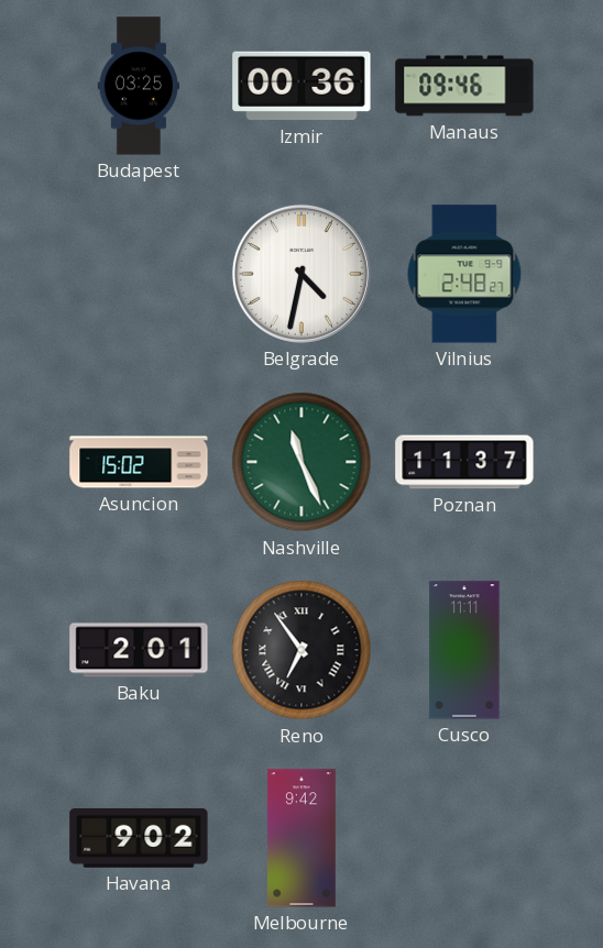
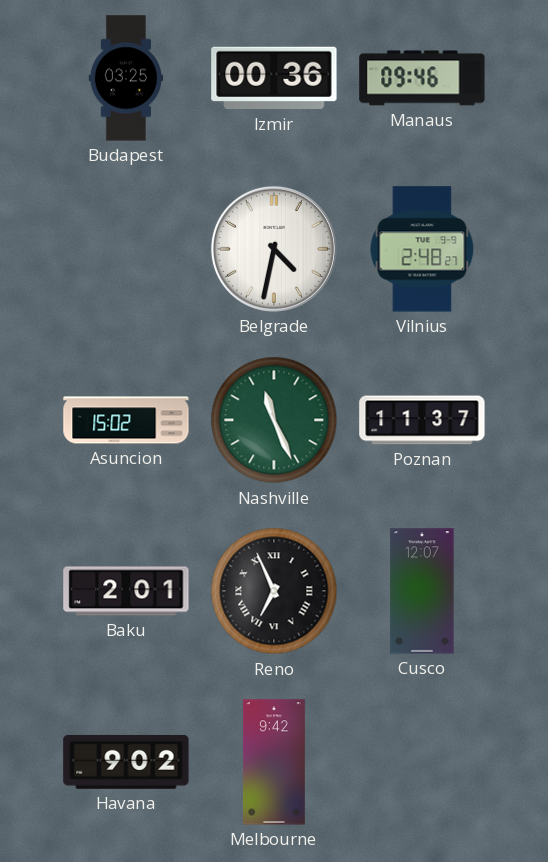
Reno: 6:54 -> 6:56 (274, 591)
Cusco: 11:11 -> 12:07 (422, 591)
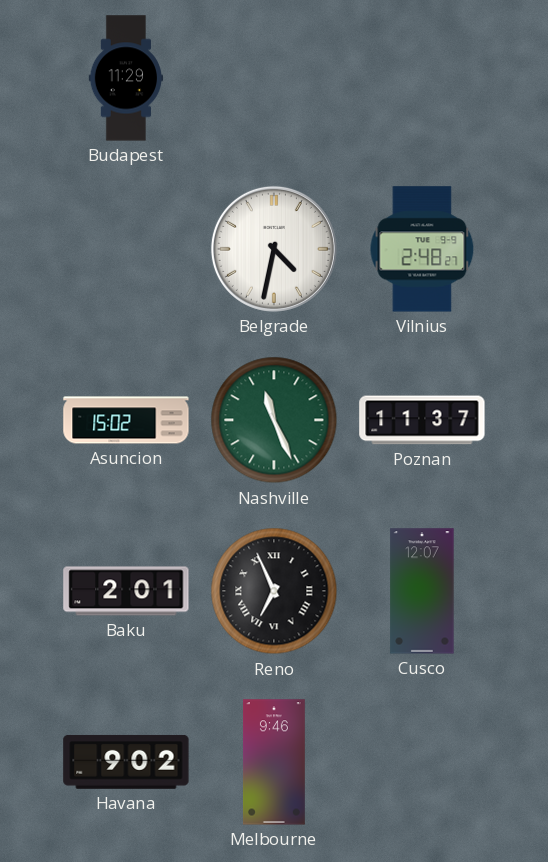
Budapest: 03:25 -> 11:29 (126, 78)
Izmir: 00:36 -> none (274, 78)
Manaus: 09:46 -> none (422, 78)
Melbourne: 9:42 -> 9:46 (274, 762)
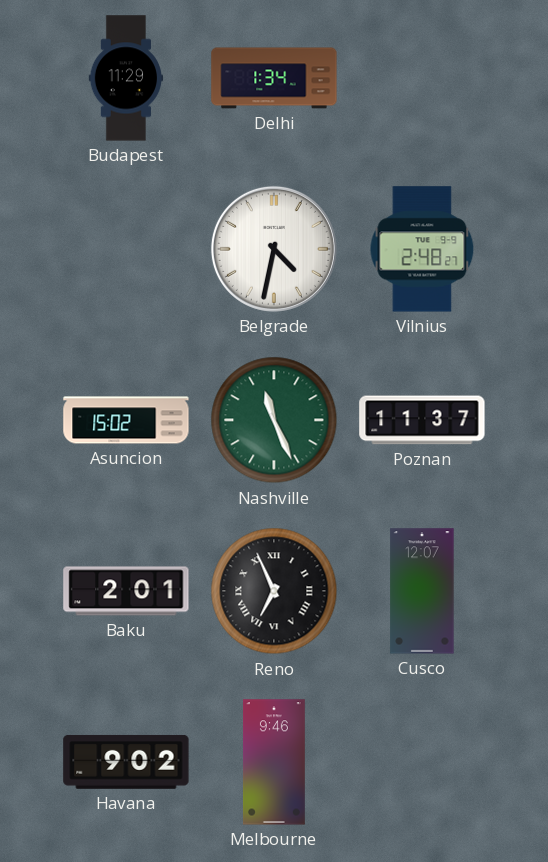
Delhi: none -> 1:34 (274, 78)
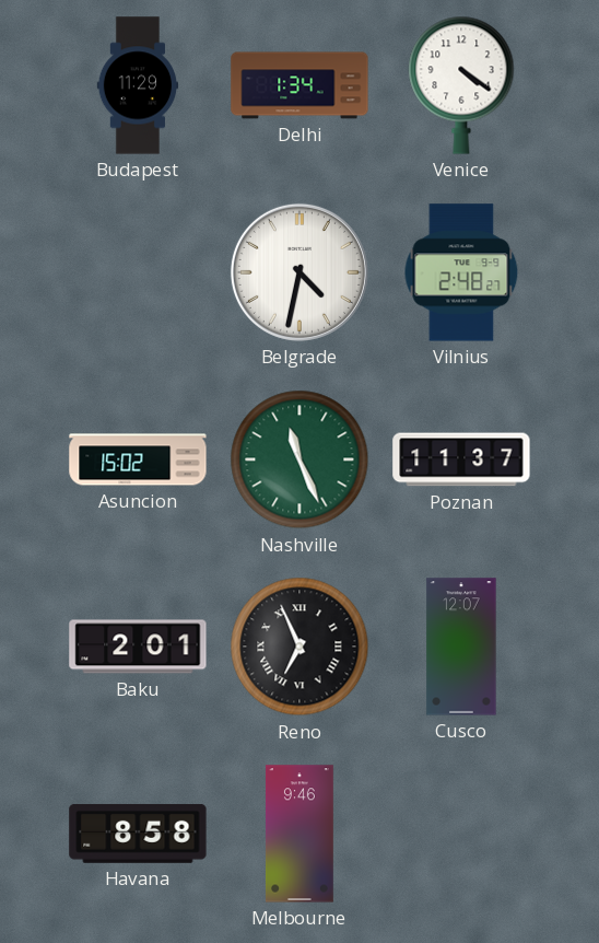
Venice: none -> 4:21 (461, 85)
Havana: 9:02 -> 8:58 (138, 834)
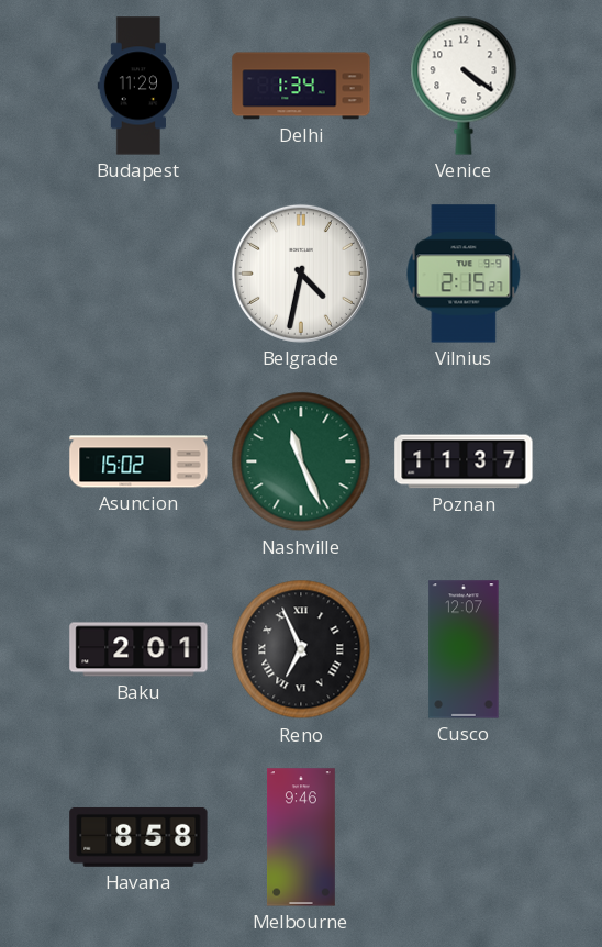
Vilnius: 2:48 -> 2:15 (464, 274)
